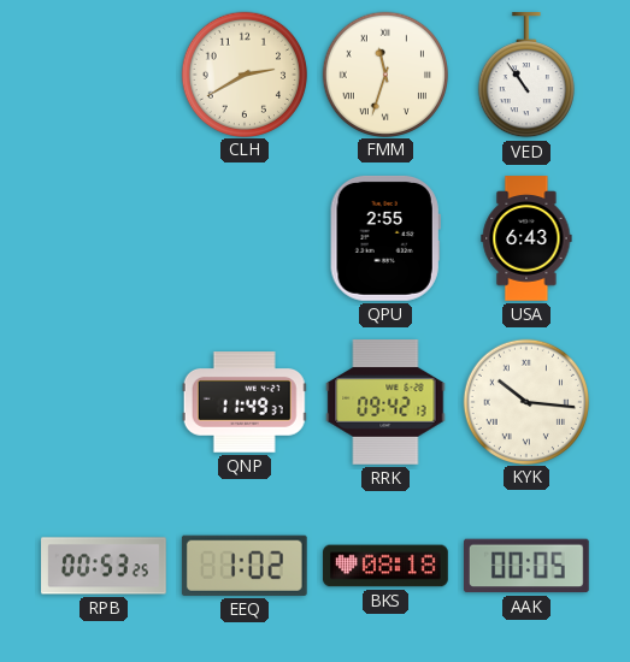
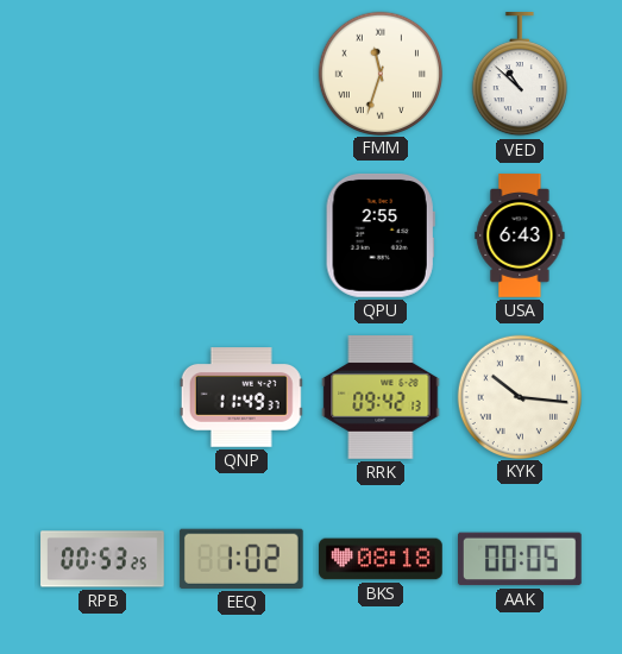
CLH: 2:40 -> none (243, 73)
VED: 10:54 -> 10:52 (520, 75)
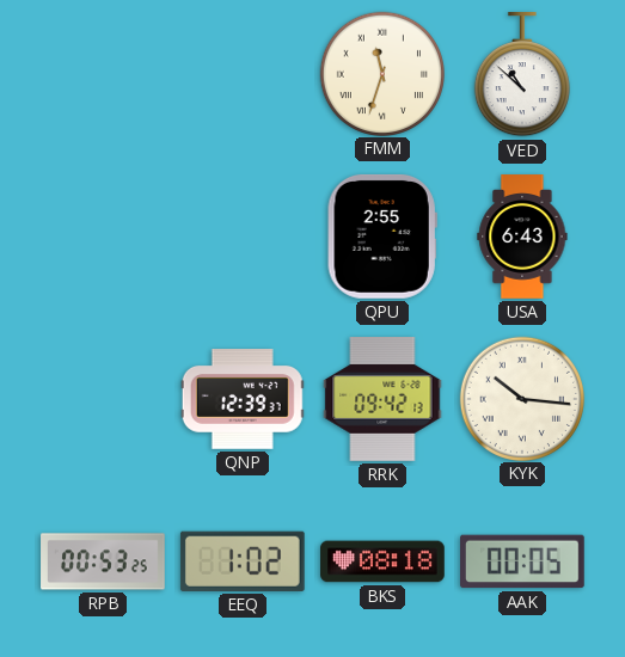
QNP: 11:49 -> 12:39 (243, 399)
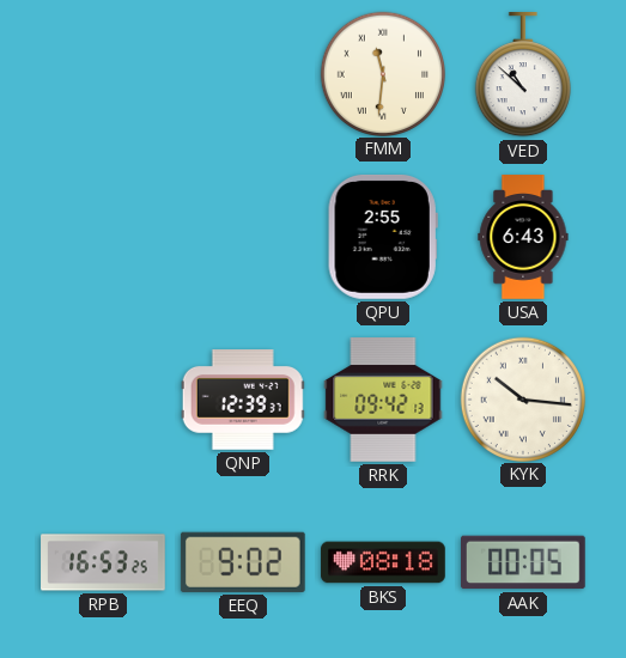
FMM: 11:33 -> 11:31 (382, 73)
RPB: 00:53 -> 16:53 (103, 562)
EEQ: 1:02 -> 9:02 (243, 562)
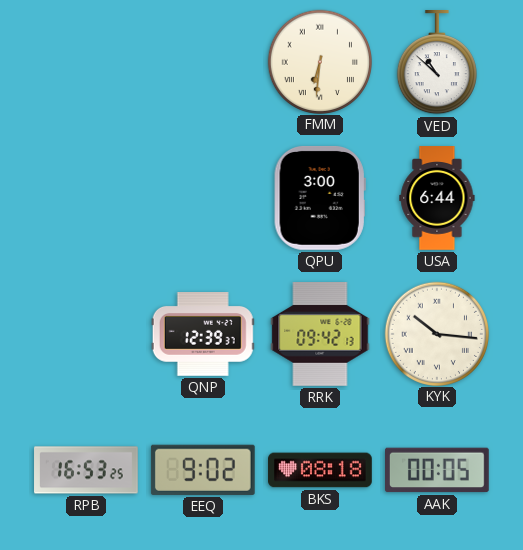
FMM: 11:31 -> 6:31 (319, 61)
QPU: 2:55 -> 3:00 (320, 198)
USA: 6:43 -> 6:44 (437, 198)
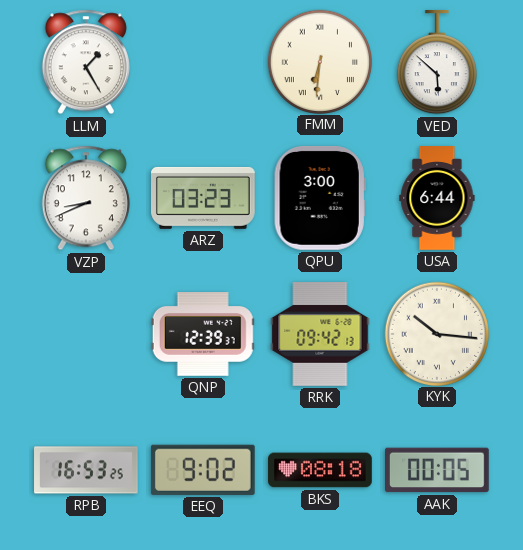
LLM: none -> 1:25 (86, 62)
VED: 10:52 -> 5:52 (437, 63)
VZP: none -> 8:41 (86, 198)
ARZ: none -> 03:23 (204, 198)
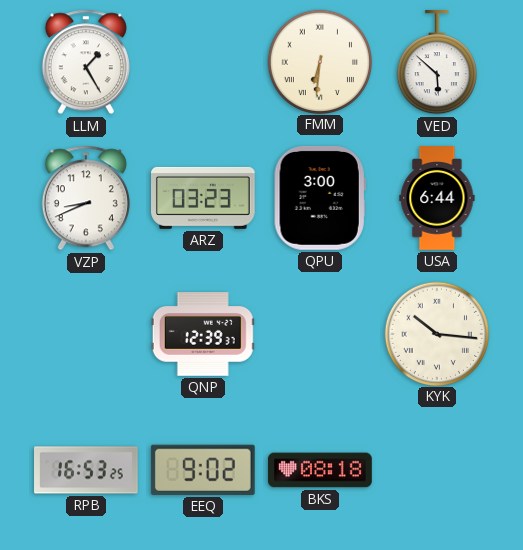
RRK: 09:42 -> none (320, 335)
AAK: 00:05 -> none (438, 470)
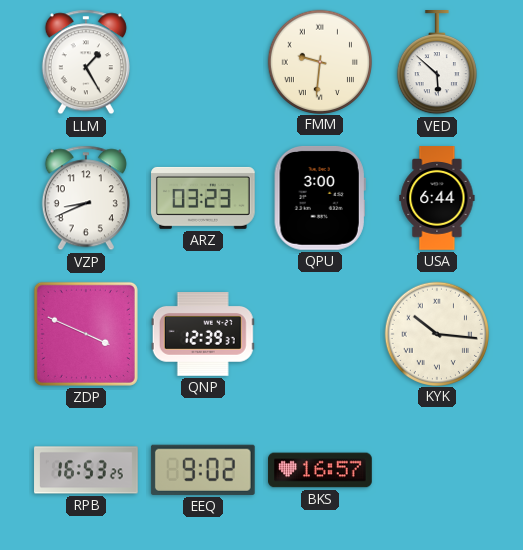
FMM: 6:31 -> 9:31 (319, 61)
ZDP: none -> 3:49 (86, 334)
BKS: 08:18 -> 16:57 (320, 470)
